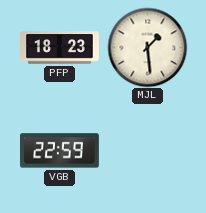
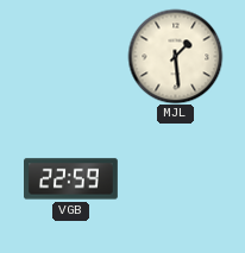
PFP: 18:23 -> none (60, 48)
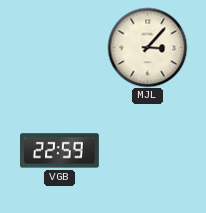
MJL: 1:29 -> 3:07 (147, 47)
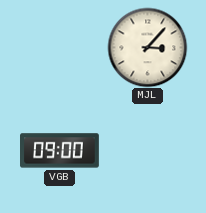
VGB: 22:59 -> 09:00 (60, 151)
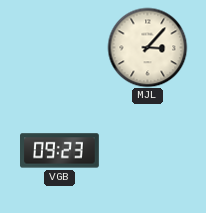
VGB: 09:00 -> 09:23 (60, 151)
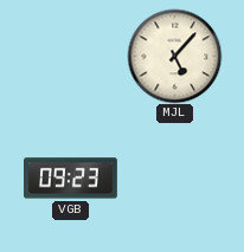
MJL: 3:07 -> 5:07 (174, 56)
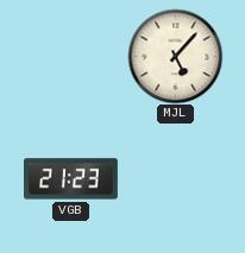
VGB: 09:23 -> 21:23 (71, 179)
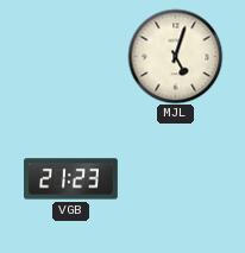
MJL: 5:07 -> 5:03 (175, 56)
